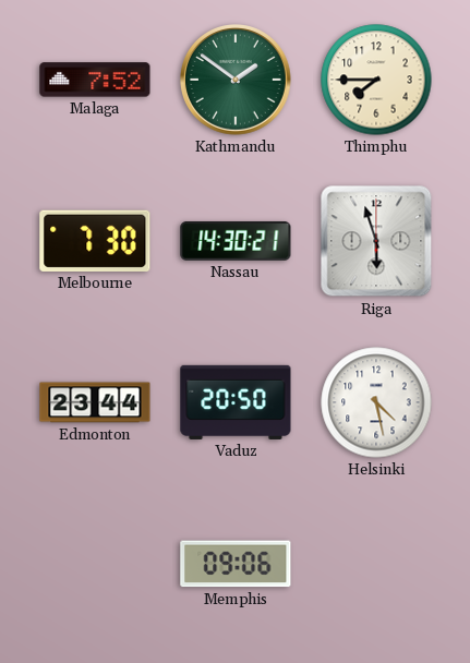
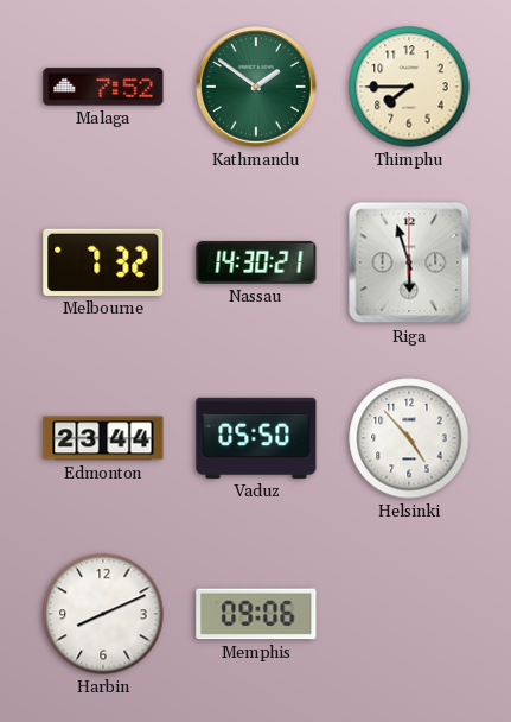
Melbourne: 7:30 -> 7:32 (103, 262)
Vaduz: 20:50 -> 05:50 (256, 438)
Helsinki: 4:28 -> 4:53 (409, 438)
Harbin: none -> 8:11 (103, 614)
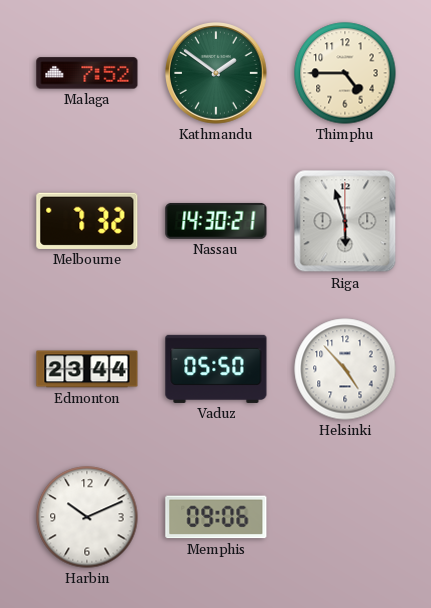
Thimphu: 7:45 -> 4:45 (345, 73)
Harbin: 8:11 -> 10:11 (87, 517)
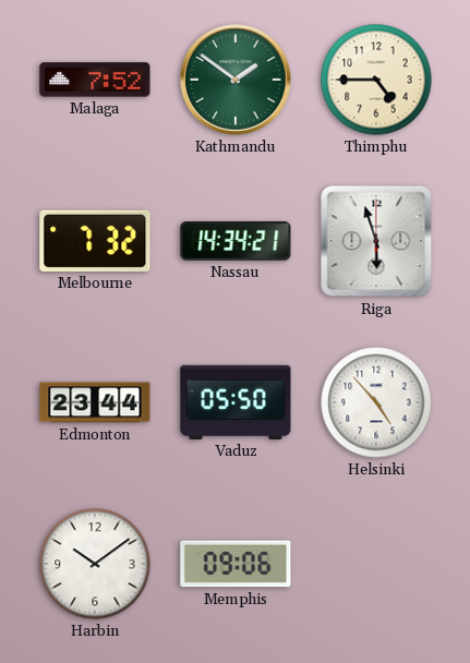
Nassau: 14:30 -> 14:34 (236, 241)
Harbin: 10:11 -> 10:09 (95, 564)
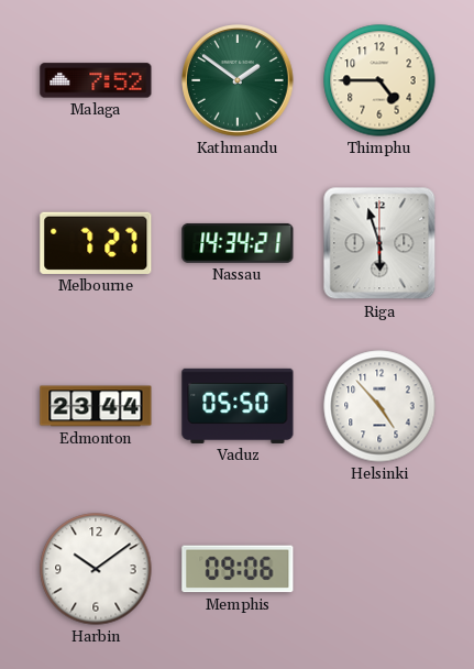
Melbourne: 7:32 -> 7:27 (96, 243)
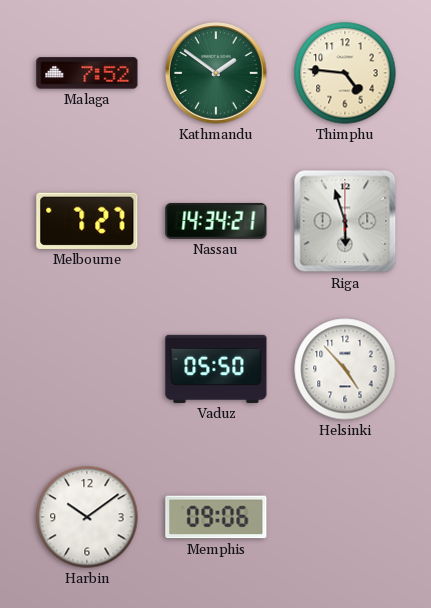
Thimphu: 4:45 -> 4:46 (345, 73)
Edmonton: 23:44 -> none (96, 406)
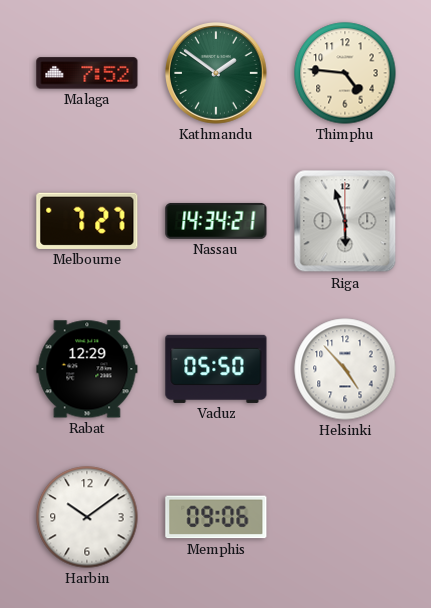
Rabat: none -> 12:29 (87, 369)
